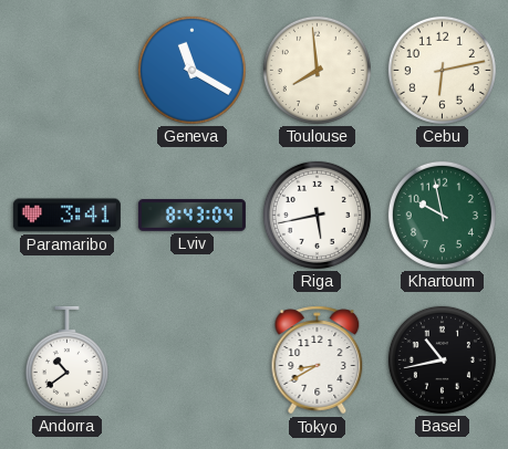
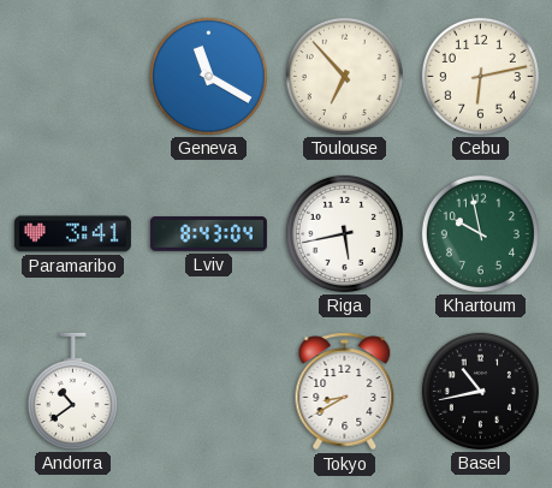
Toulouse: 7:59 -> 6:53 (344, 76)
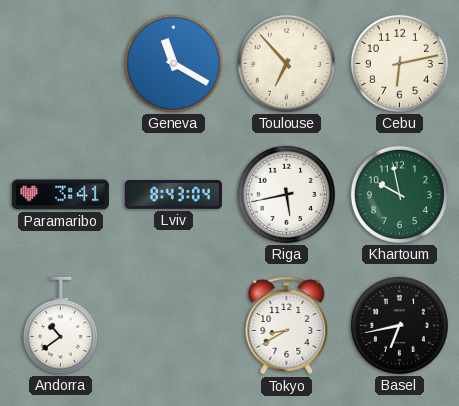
Basel: 10:43 -> 6:43 (399, 325)
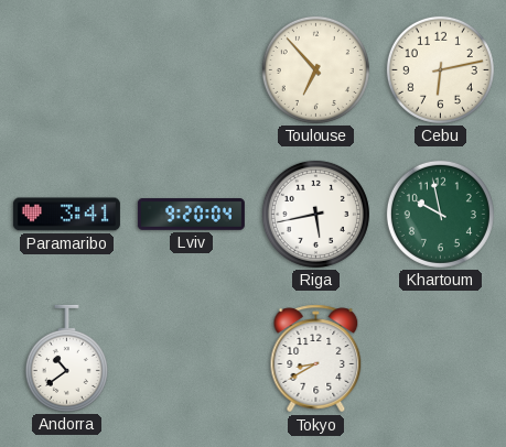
Geneva: 11:20 -> none (173, 63)
Lviv: 8:43 -> 9:20 (191, 215)
Basel: 6:43 -> none (399, 325)
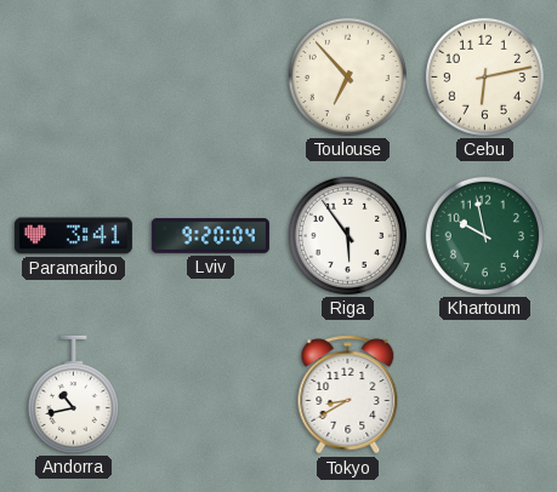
Riga: 5:43 -> 5:54 (347, 235)
Andorra: 10:39 -> 10:43 (73, 394)
